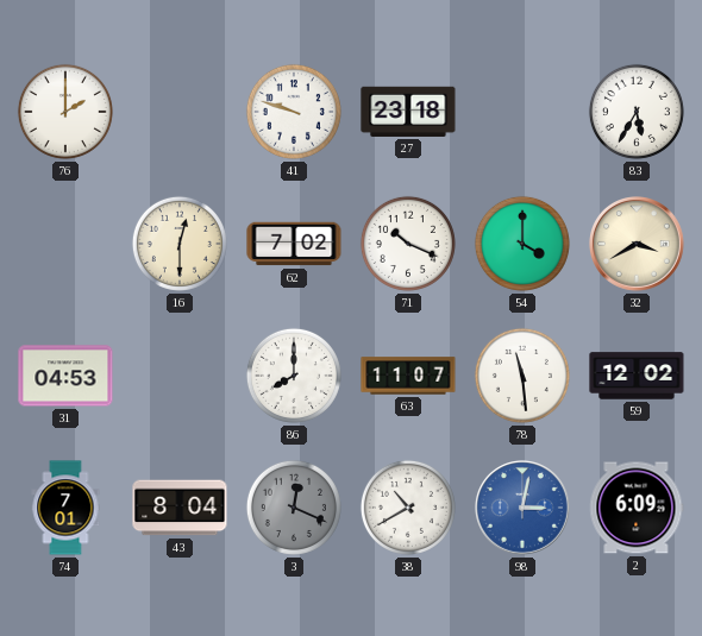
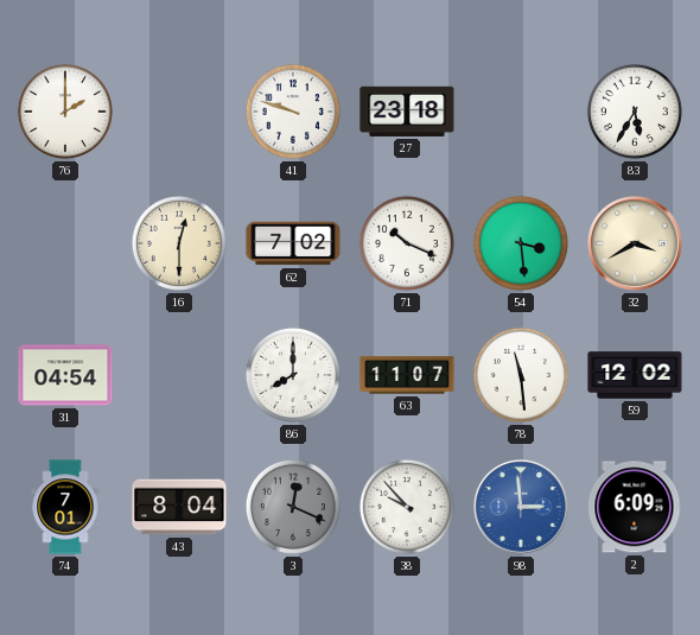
54: 4:00 -> 3:29 (521, 243)
31: 04:53 -> 04:54 (65, 375)
38: 10:40 -> 9:53 (407, 507)
98: 3:02 -> 2:59 (522, 508)
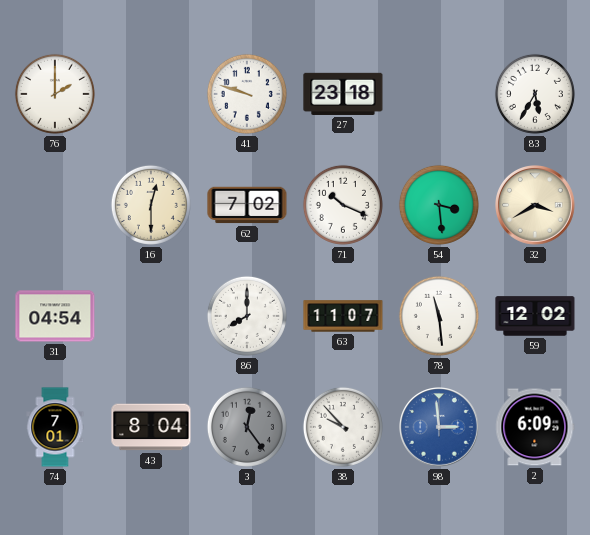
3: 12:19 -> 12:24 (247, 427)
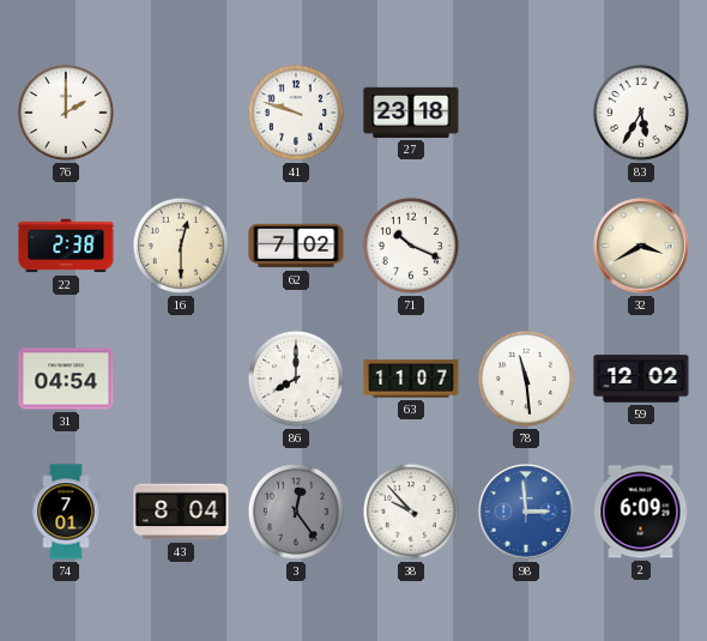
22: none -> 2:38 (66, 246)
54: 3:29 -> none (439, 205)
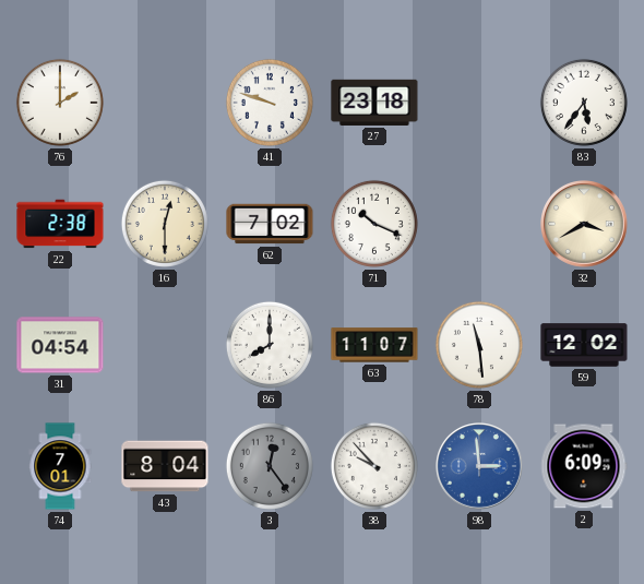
83: 5:35 -> 5:36 (584, 103)
